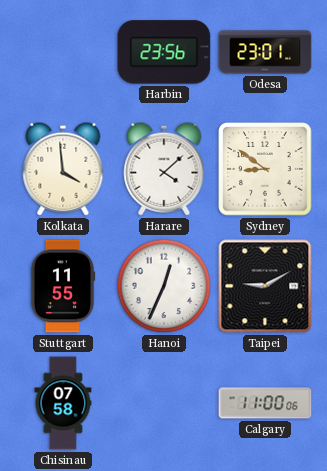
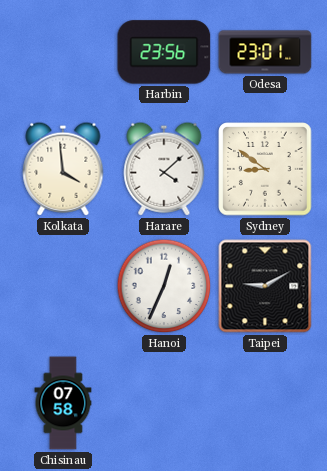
Stuttgart: 11:55 -> none (63, 286)
Calgary: 11:00 -> none (265, 403)
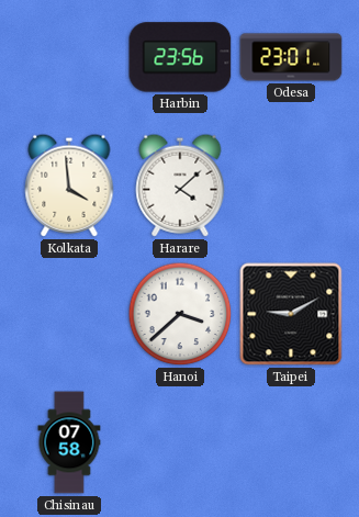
Sydney: 8:51 -> none (265, 169)
Hanoi: 12:34 -> 3:38 (180, 314)
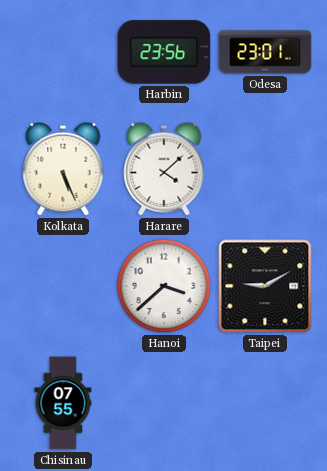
Kolkata: 3:59 -> 5:26 (63, 169)
Chisinau: 07:58 -> 07:55 (63, 403)
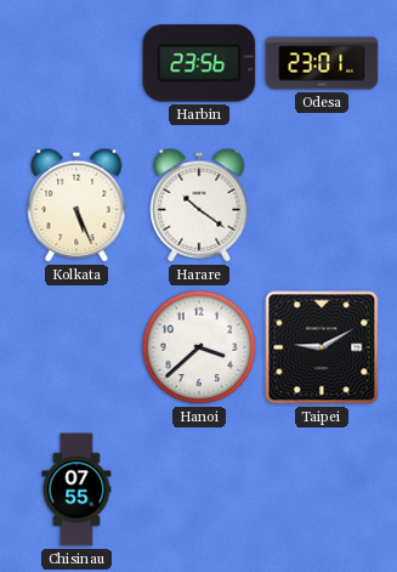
Harare: 4:08 -> 10:21 (199, 205)
